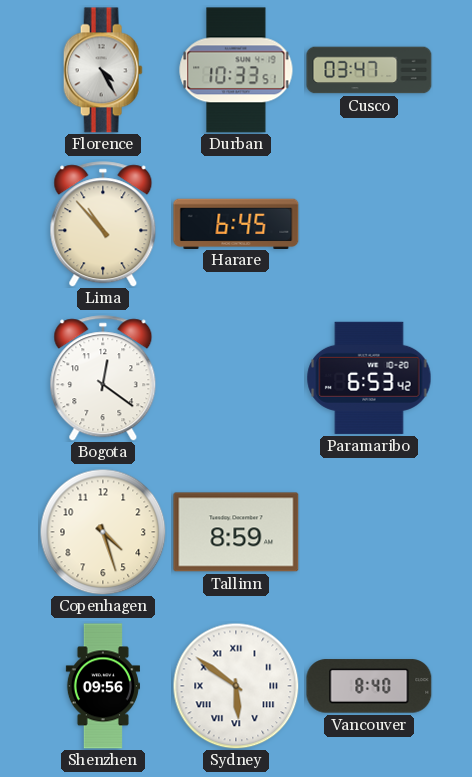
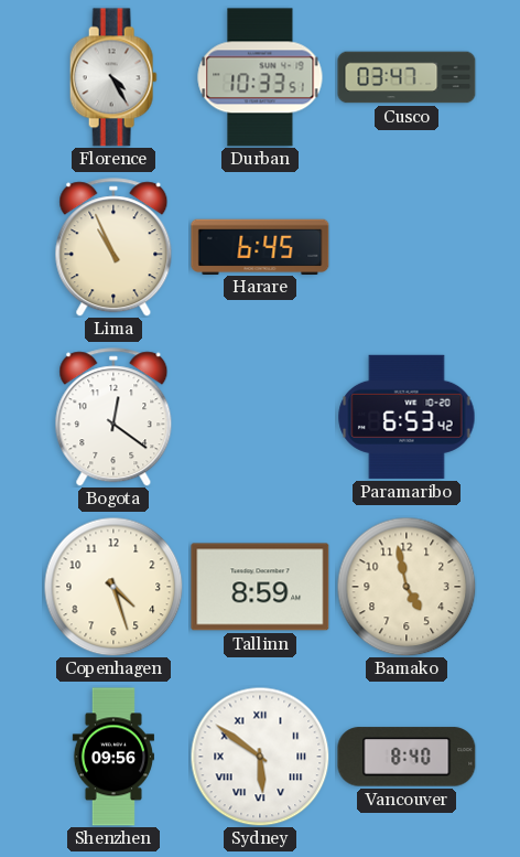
Lima: 10:53 -> 10:56 (113, 247)
Bamako: none -> 4:58 (407, 587)
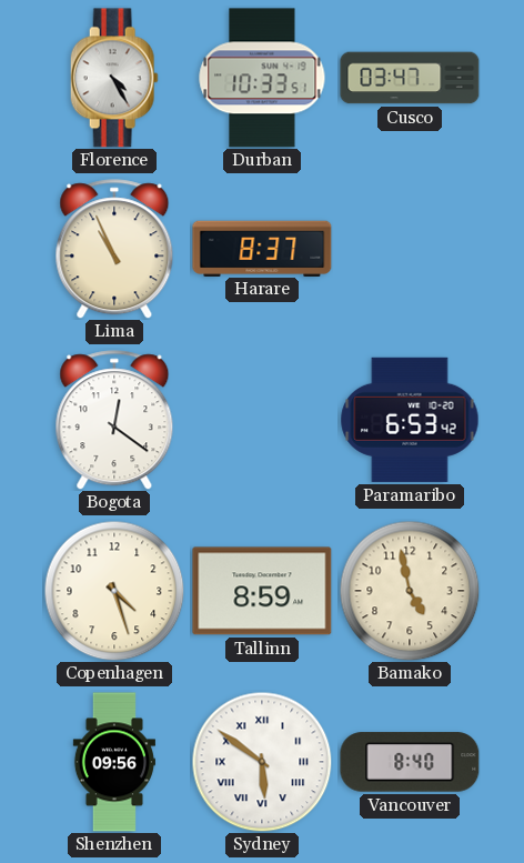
Harare: 6:45 -> 8:37 (262, 248)
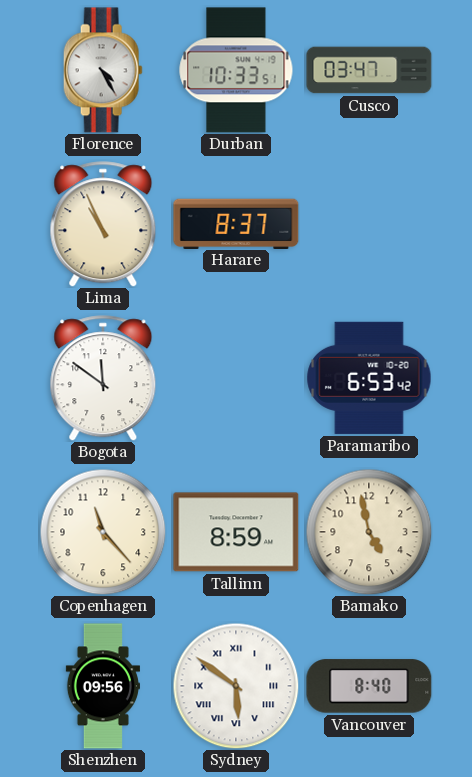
Bogota: 12:21 -> 11:51 (103, 378)
Copenhagen: 4:27 -> 11:23 (103, 532)
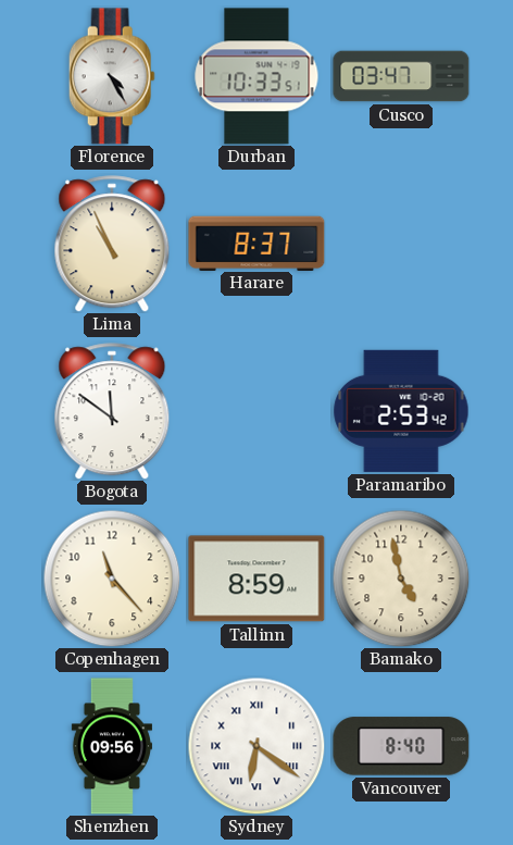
Paramaribo: 6:53 -> 2:53 (401, 411)
Sydney: 5:51 -> 6:21 (256, 746)
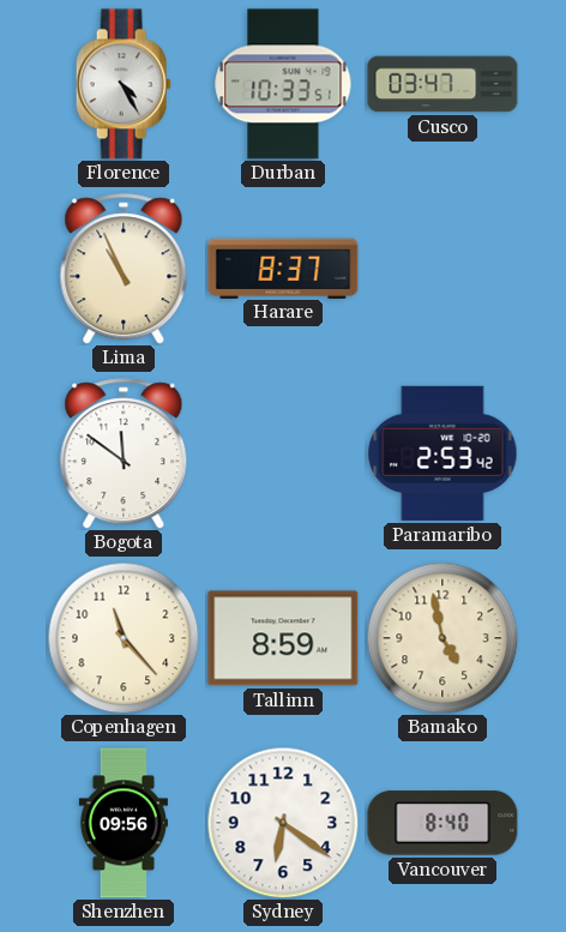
Sydney numerals: Roman -> Arabic (283, 823)
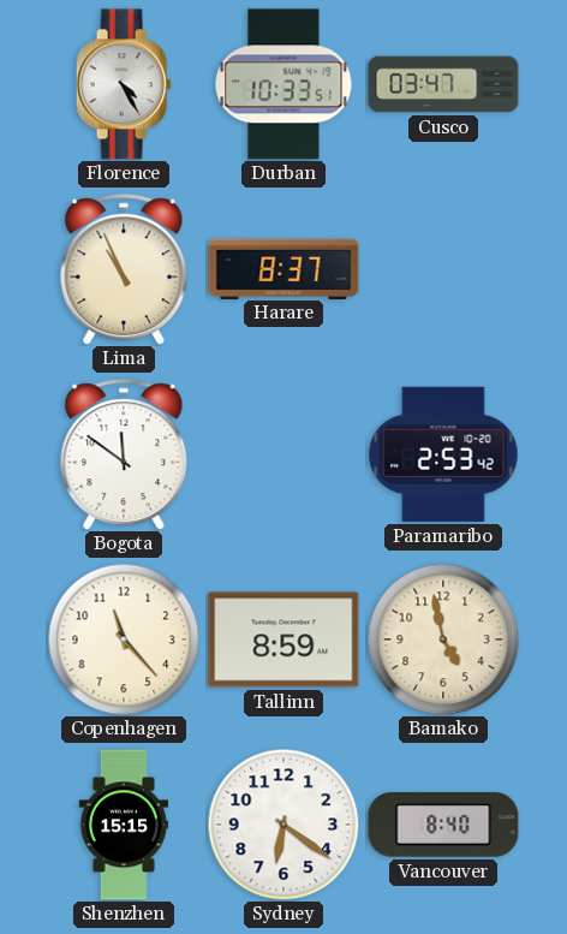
Shenzhen: 09:56 -> 15:15 (124, 825)
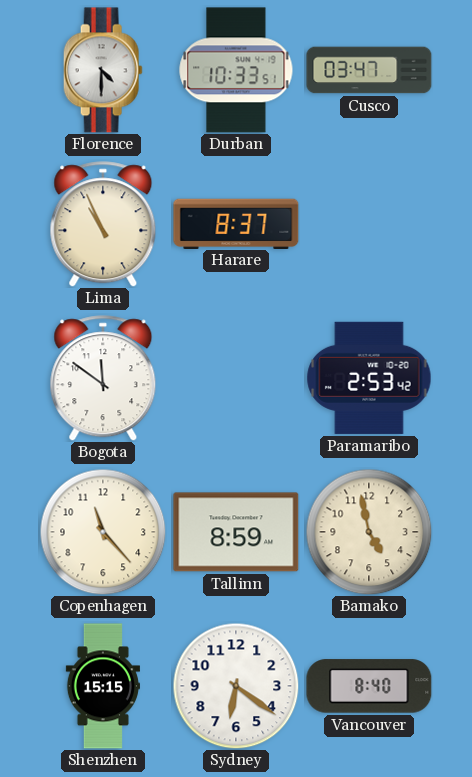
Florence: 4:25 -> 4:30 (103, 70)
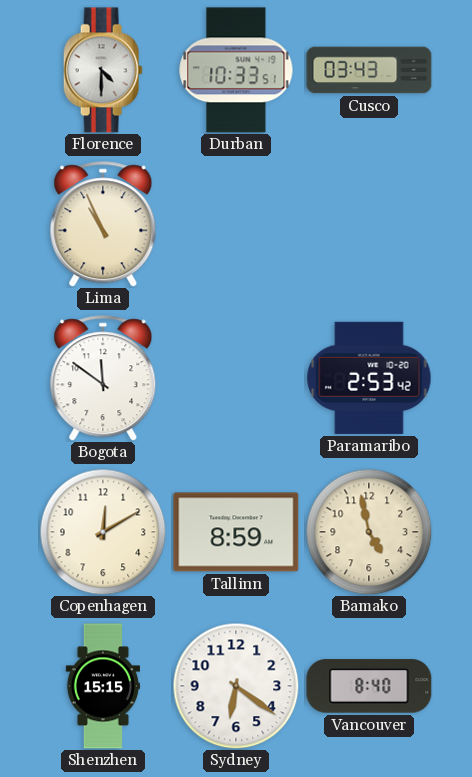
Cusco: 03:47 -> 03:43 (369, 70)
Harare: 8:37 -> none (236, 223)
Copenhagen: 11:23 -> 12:10 (103, 532)
